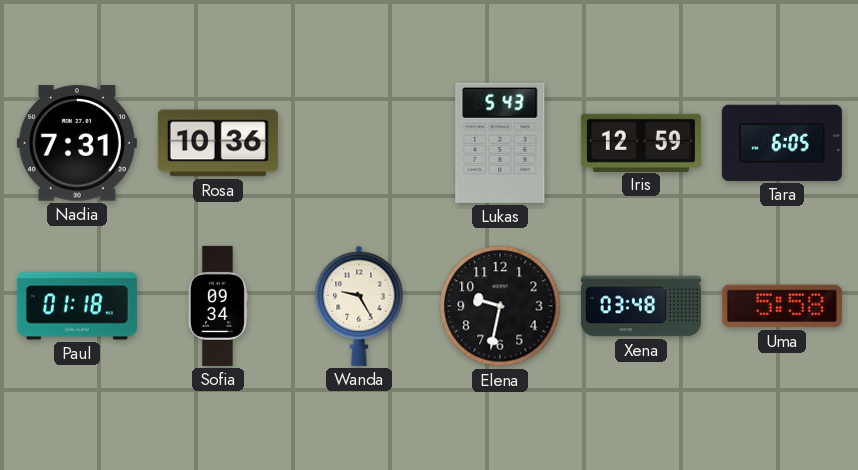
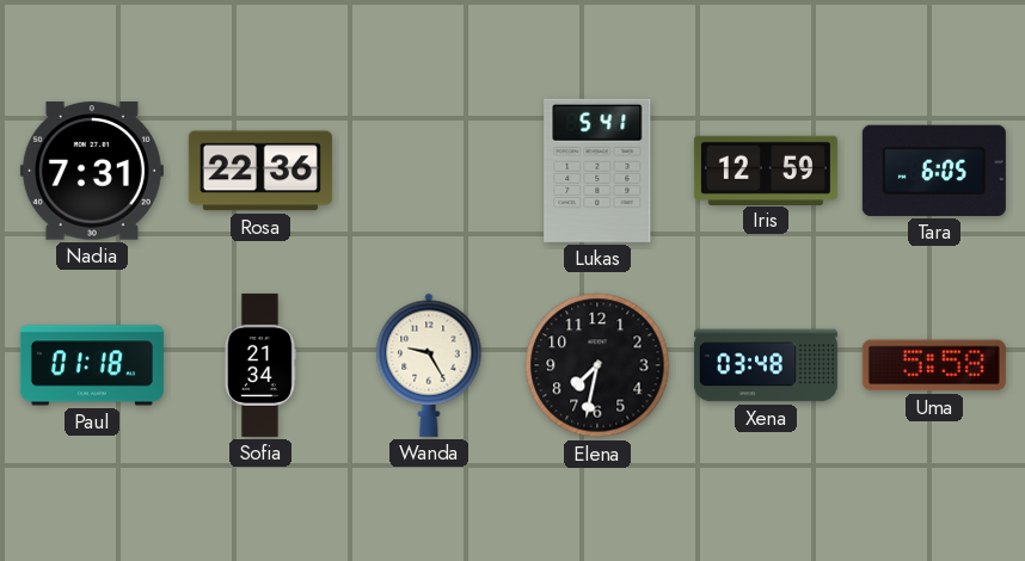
Rosa: 10:36 -> 22:36 (260, 171)
Lukas: 5:43 -> 5:41 (597, 171)
Sofia: 09:34 -> 21:34 (259, 365)
Elena: 9:32 -> 7:32 (597, 365)
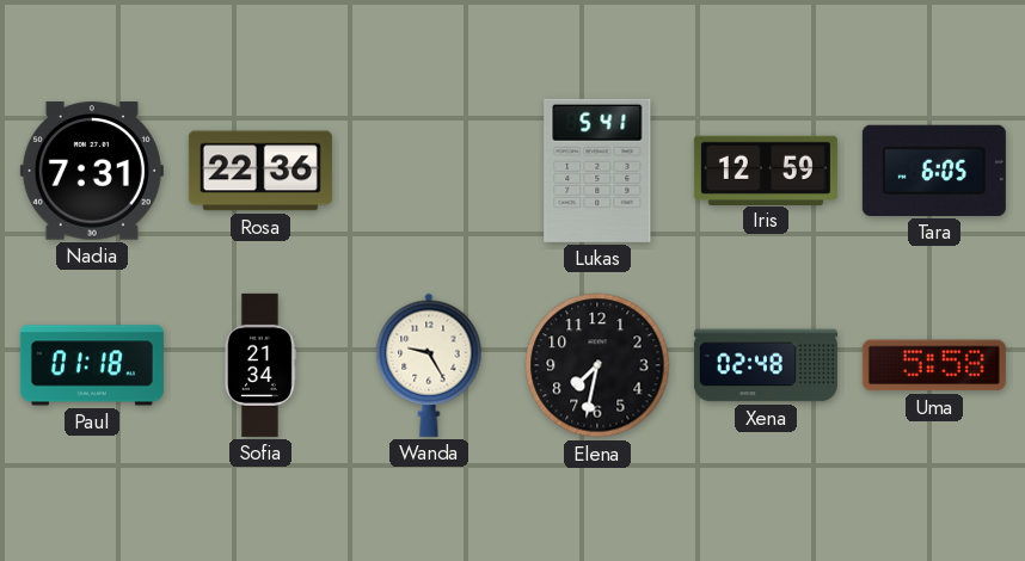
Xena: 03:48 -> 02:48 (766, 365)
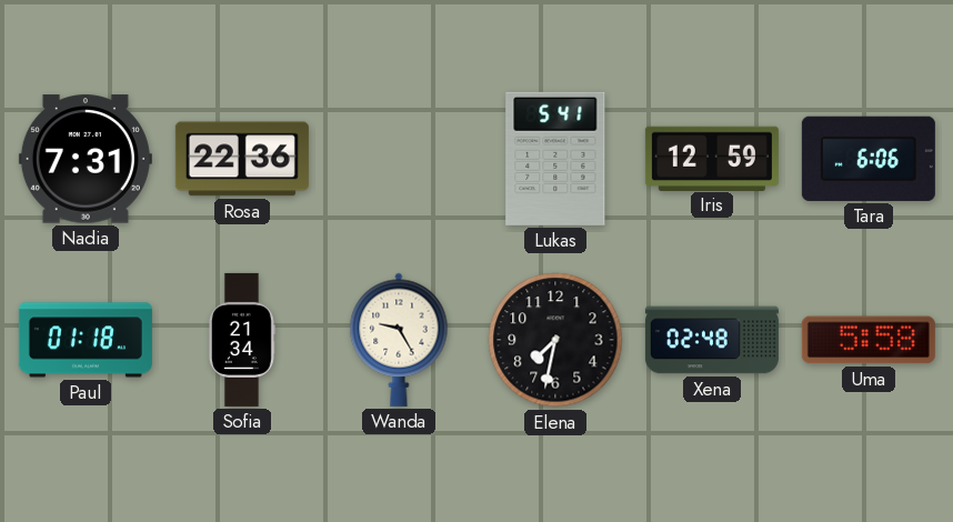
Tara: 6:05 -> 6:06 (869, 159)
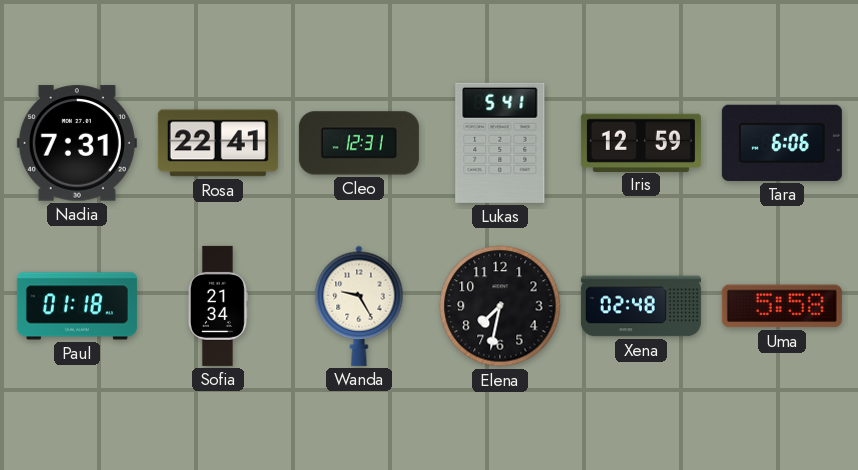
Rosa: 22:36 -> 22:41 (218, 143)
Cleo: none -> 12:31 (359, 143)
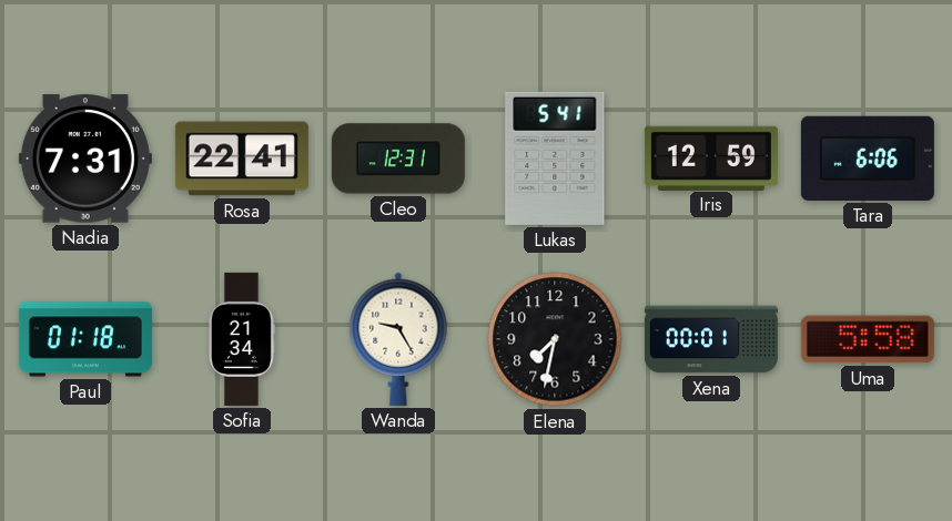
Xena: 02:48 -> 00:01 (711, 339)
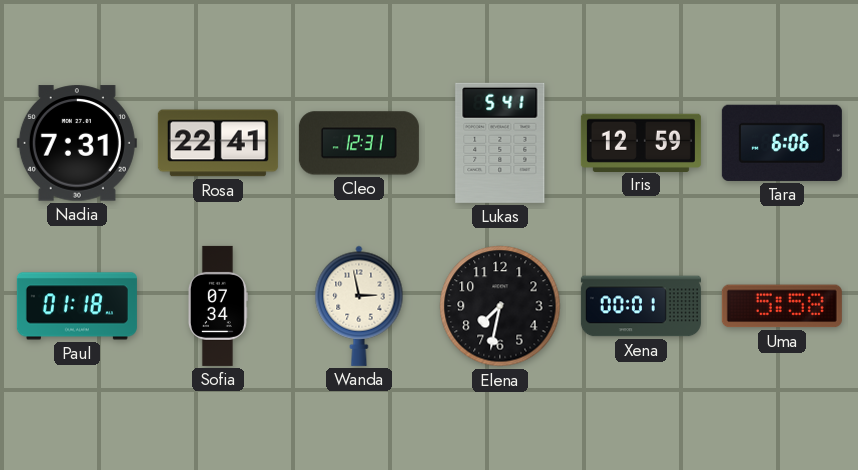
Sofia: 21:34 -> 07:34 (217, 306)
Wanda: 9:25 -> 2:58 (359, 306)
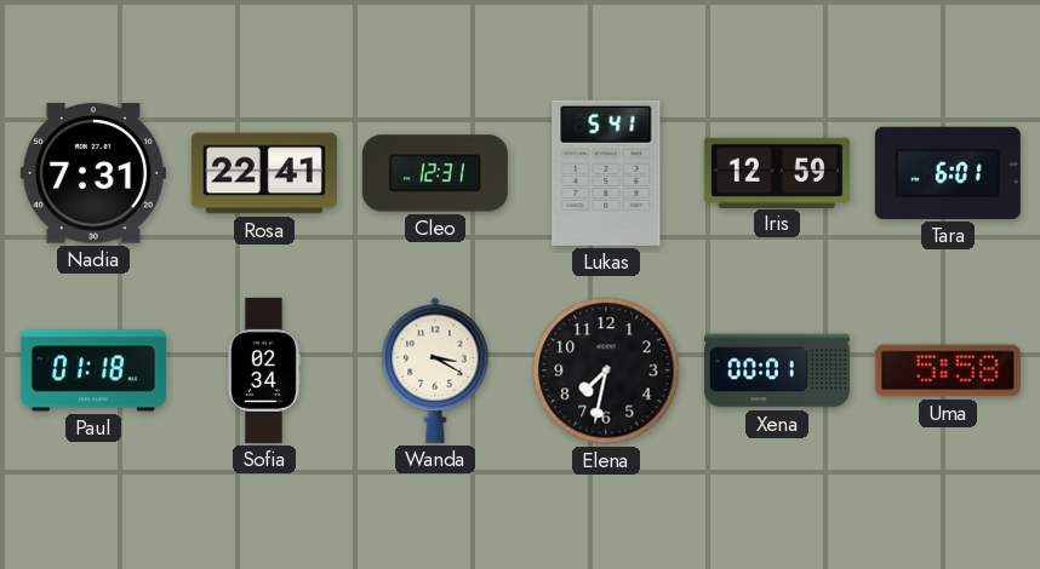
Tara: 6:06 -> 6:01 (948, 173)
Sofia: 07:34 -> 02:34 (263, 370)
Wanda: 2:58 -> 3:20 (435, 370)
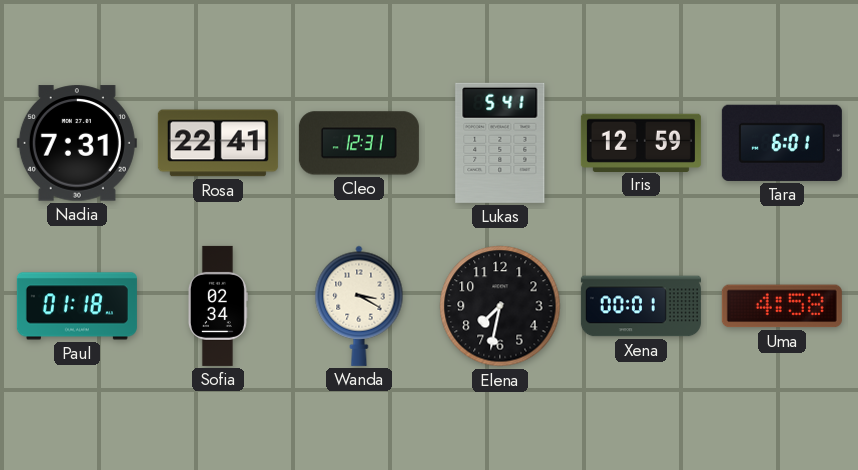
Uma: 5:58 -> 4:58 (782, 306)
